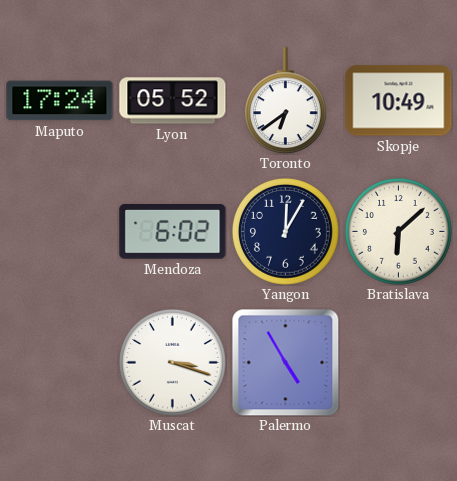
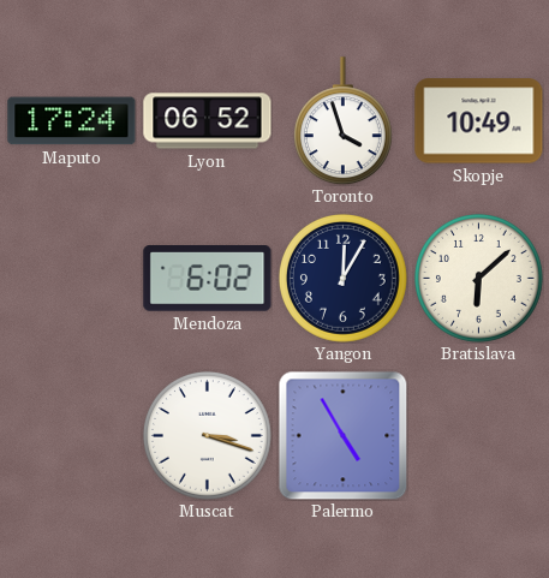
Lyon: 05:52 -> 06:52 (208, 121)
Toronto: 6:39 -> 3:57 (342, 121)
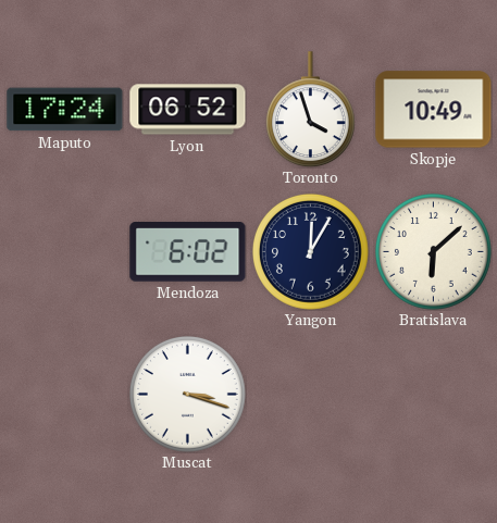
Palermo: 4:55 -> none (342, 435)
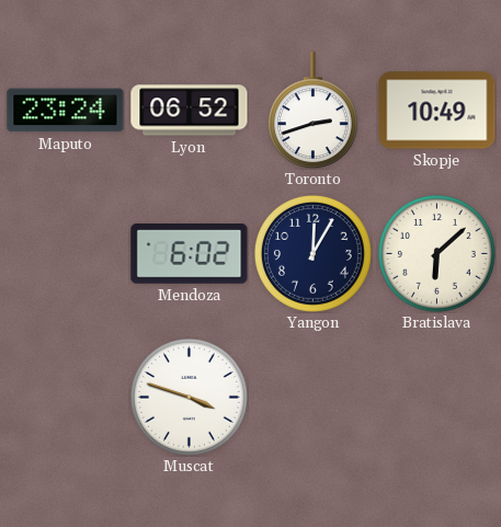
Maputo: 17:24 -> 23:24 (66, 111)
Toronto: 3:57 -> 2:42 (312, 111)
Muscat: 3:18 -> 3:48 (190, 398)
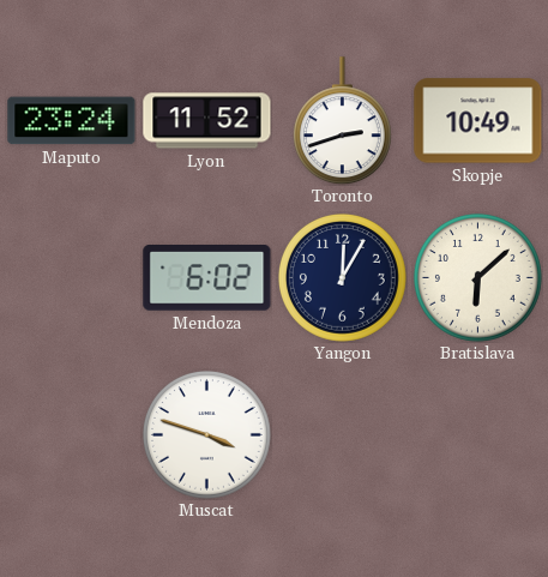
Lyon: 06:52 -> 11:52 (207, 121)
